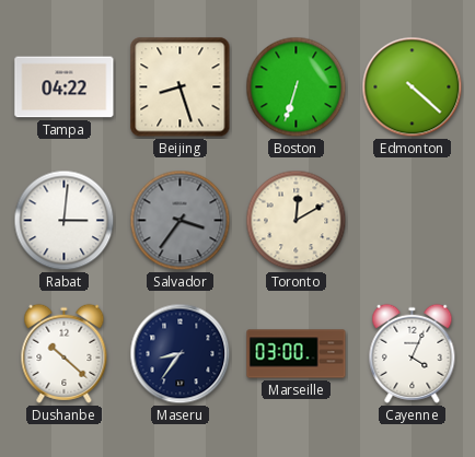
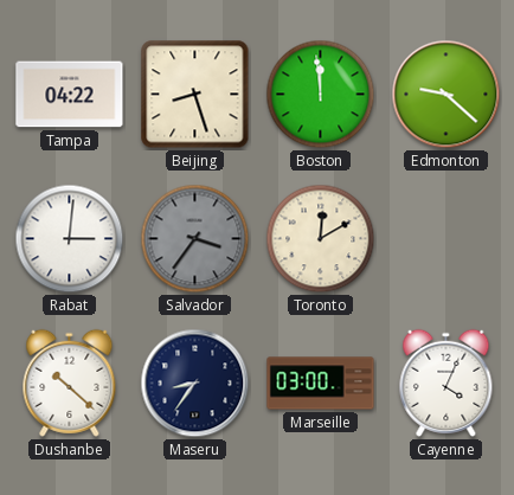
Boston: 6:33 -> 11:59 (321, 95)
Edmonton: 4:22 -> 9:22 (446, 95)
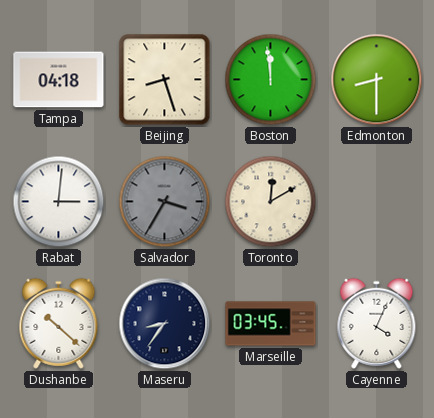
Tampa: 04:22 -> 04:18 (59, 80)
Edmonton: 9:22 -> 8:30 (377, 80)
Salvador: 3:36 -> 3:35 (165, 202)
Marseille: 03:00 -> 03:45 (271, 324)
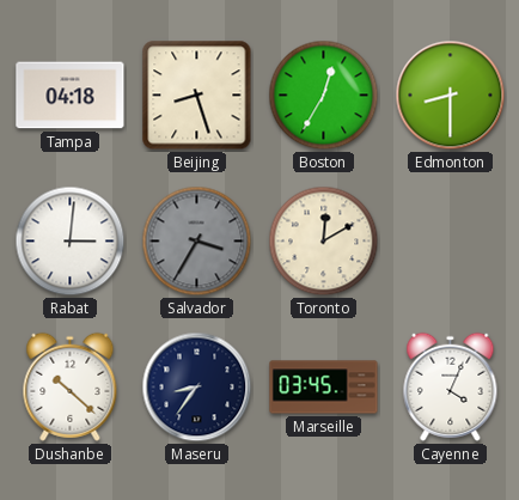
Boston: 11:59 -> 12:35 (324, 96)
